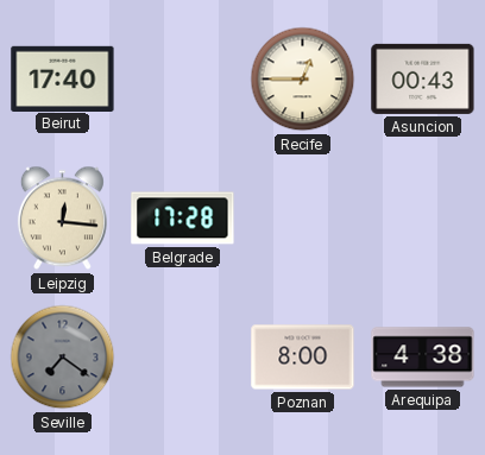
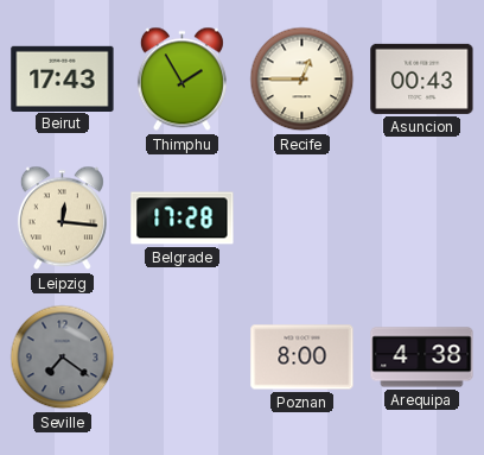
Beirut: 17:40 -> 17:43 (63, 78)
Thimphu: none -> 1:55 (181, 80)
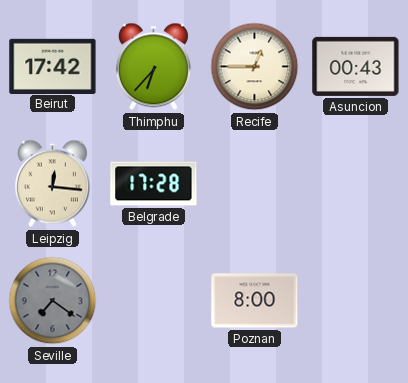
Beirut: 17:43 -> 17:42 (53, 66)
Thimphu: 1:55 -> 6:37 (153, 67)
Arequipa: 4:38 -> none (422, 358)
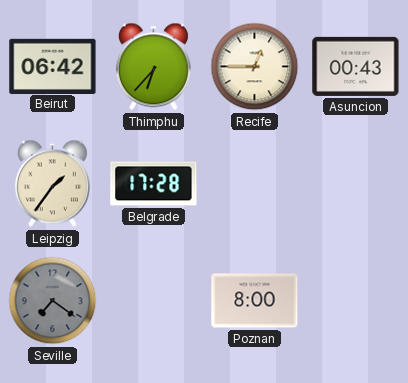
Beirut: 17:42 -> 06:42 (53, 66)
Leipzig: 12:16 -> 1:36 (52, 184)
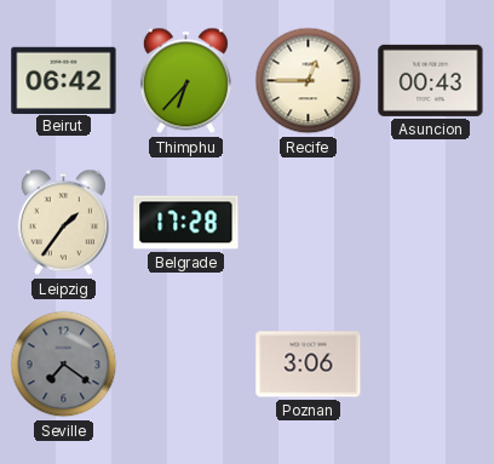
Poznan: 8:00 -> 3:06 (309, 365)
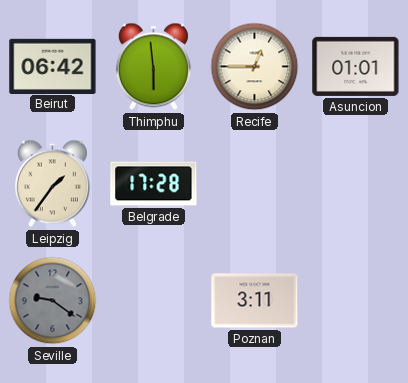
Thimphu: 6:37 -> 5:59 (153, 67)
Asuncion: 00:43 -> 01:01 (356, 66)
Seville: 7:21 -> 9:21 (53, 301)
Poznan: 3:06 -> 3:11 (255, 301)
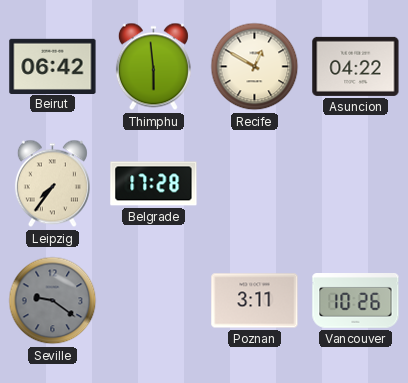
Recife: 12:45 -> 12:50 (255, 67)
Asuncion: 01:01 -> 04:22 (356, 66)
Leipzig: 1:36 -> 7:36 (52, 184)
Vancouver: none -> 10:26 (356, 301)
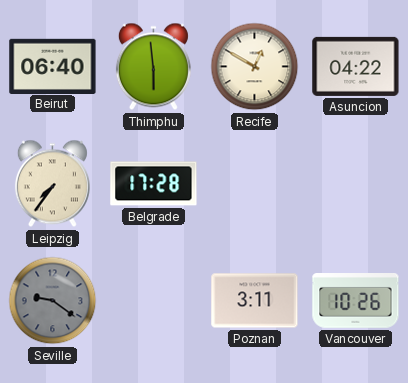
Beirut: 06:42 -> 06:40 (53, 66)
